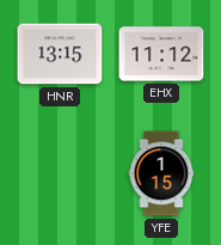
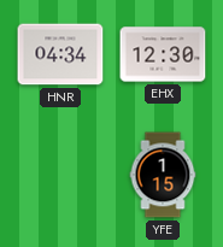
HNR: 13:15 -> 04:34 (60, 54)
EHX: 11:12 -> 12:30 (163, 54)
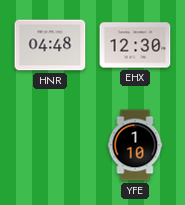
HNR: 04:34 -> 04:48 (50, 45)
YFE: 1:15 -> 1:10 (135, 145)
